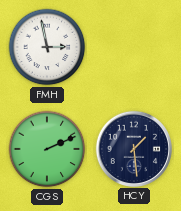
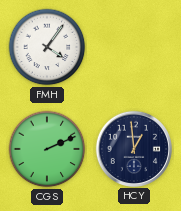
FMH: 2:58 -> 4:06 (47, 47)
HCY: 1:29 -> 12:59 (133, 148)
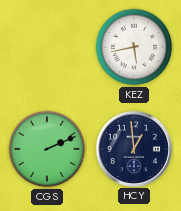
FMH: 4:06 -> none (47, 47)
KEZ: none -> 5:43 (134, 47)
